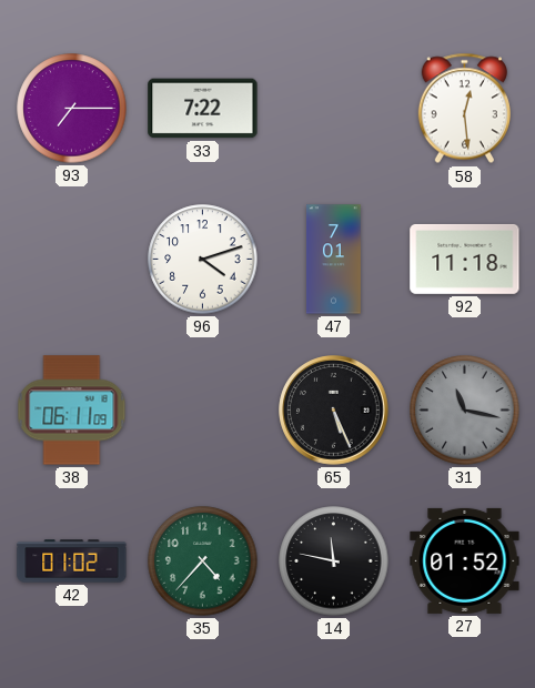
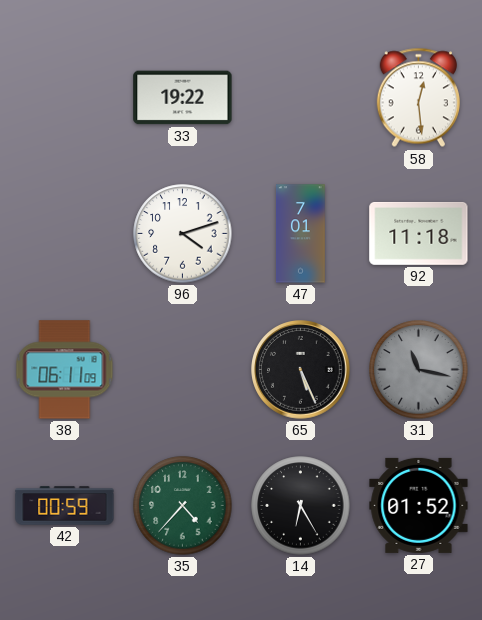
93: 7:15 -> none (72, 109)
33: 7:22 -> 19:22 (183, 98)
42: 01:02 -> 00:59 (65, 506)
14: 11:47 -> 6:25 (301, 506)
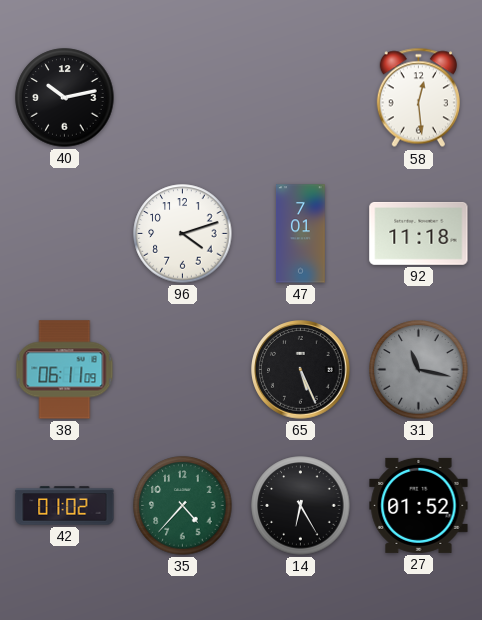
40: none -> 10:13 (65, 98)
33: 19:22 -> none (183, 98)
42: 00:59 -> 01:02 (65, 506)
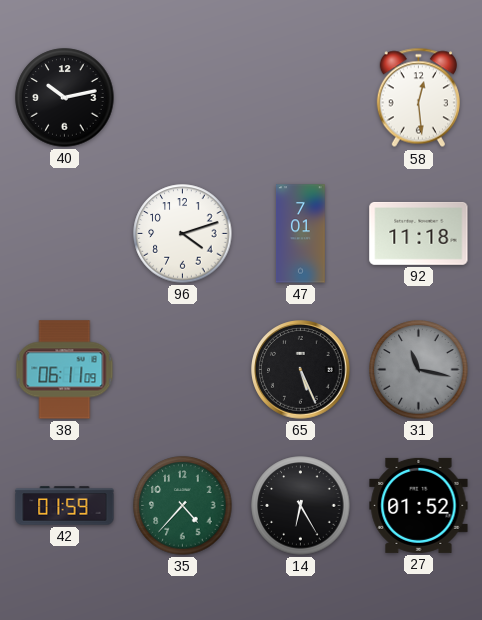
42: 01:02 -> 01:59 (65, 506)
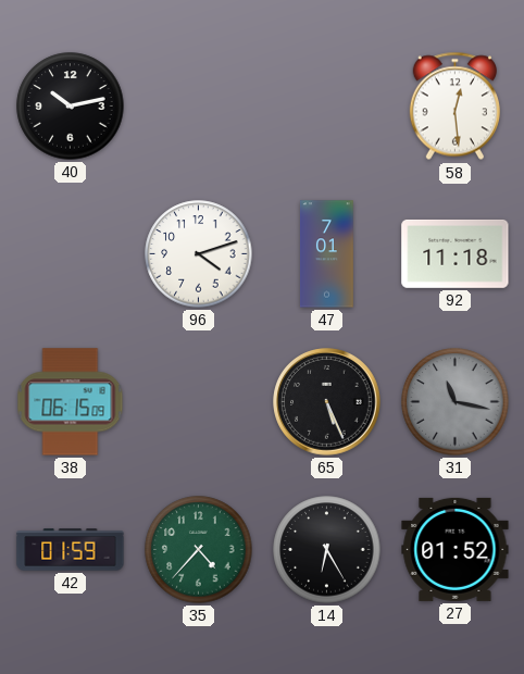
38: 06:11 -> 06:15 (71, 402)
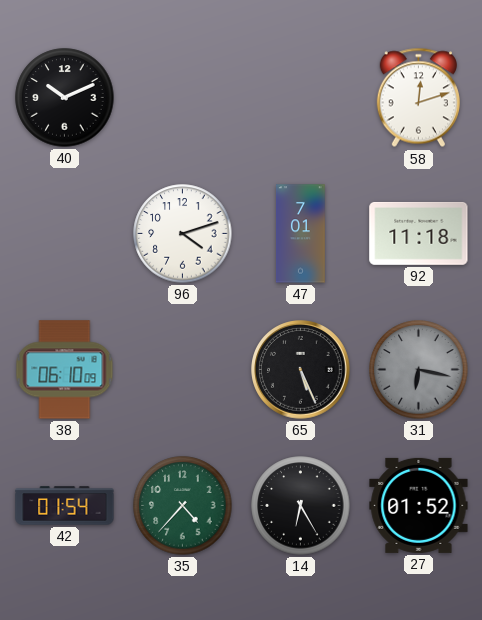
40: 10:13 -> 10:11 (65, 98)
58: 12:29 -> 12:12 (418, 98)
38: 06:15 -> 06:10 (65, 370)
31: 11:17 -> 6:17 (419, 370)
42: 01:59 -> 01:54 (65, 506)
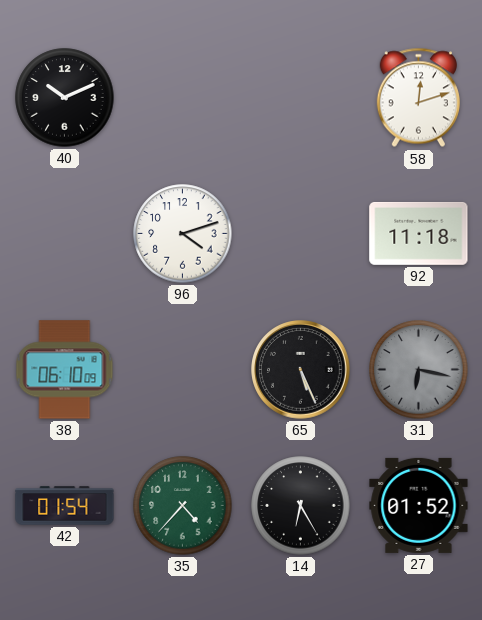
47: 7:01 -> none (301, 234)
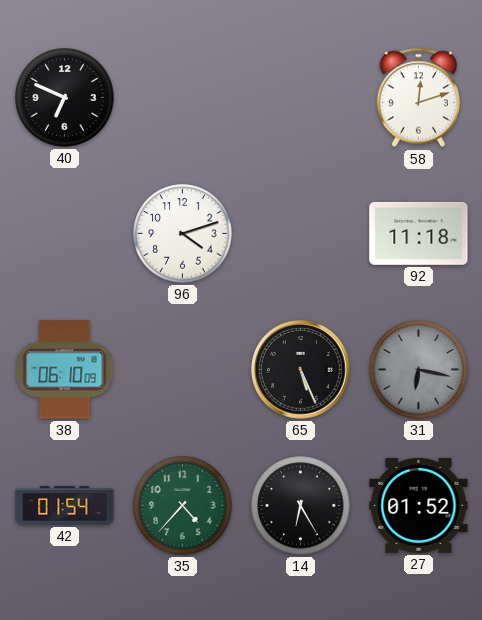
40: 10:11 -> 6:49 (65, 98)
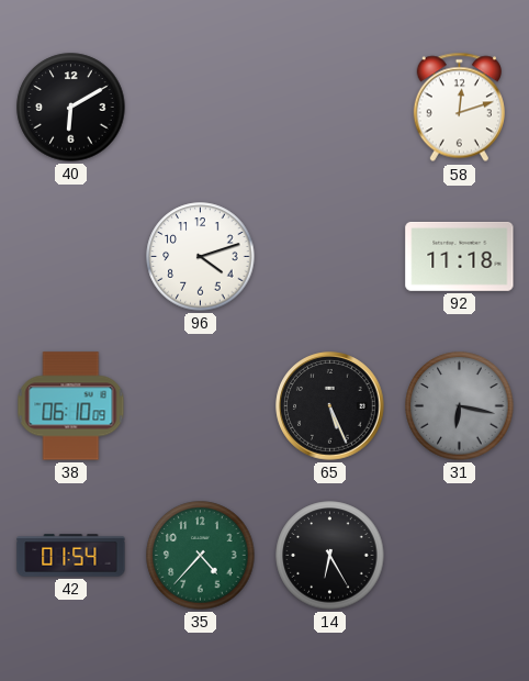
40: 6:49 -> 6:10 (71, 108)
27: 01:52 -> none (419, 505)
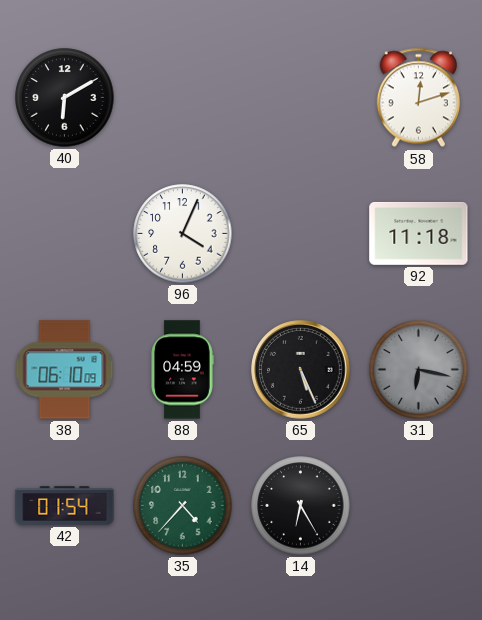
96: 4:12 -> 4:04 (183, 234)
88: none -> 04:59 (182, 370)
